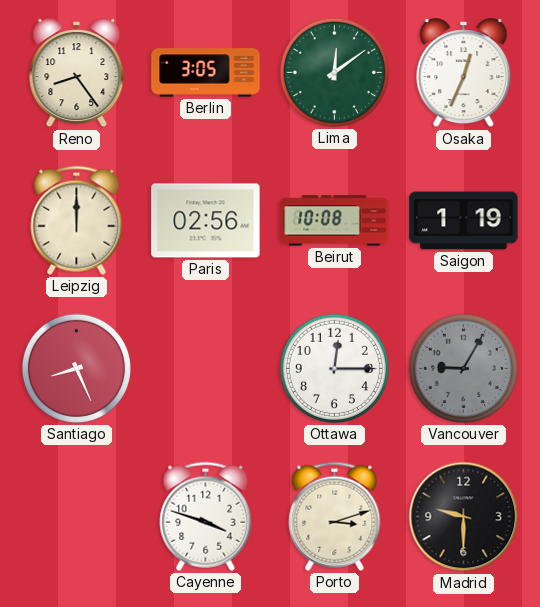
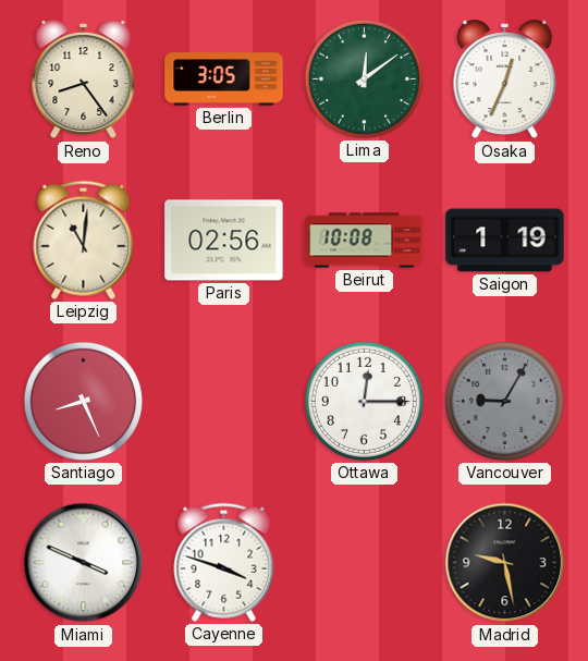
Leipzig: 12:00 -> 11:01 (84, 240)
Miami: none -> 3:49 (84, 563)
Porto: 3:12 -> none (335, 516)
Madrid: 9:30 -> 9:28 (505, 563)
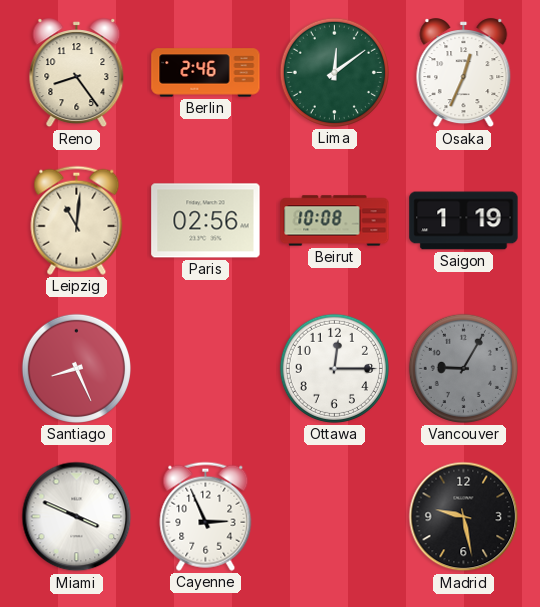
Berlin: 3:05 -> 2:46 (206, 73)
Cayenne: 3:48 -> 2:56 (206, 516)
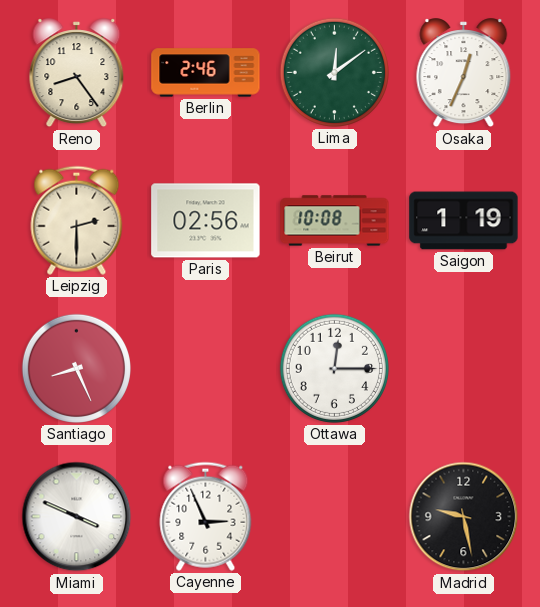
Leipzig: 11:01 -> 2:30 (77, 220)
Vancouver: 9:05 -> none (463, 368)
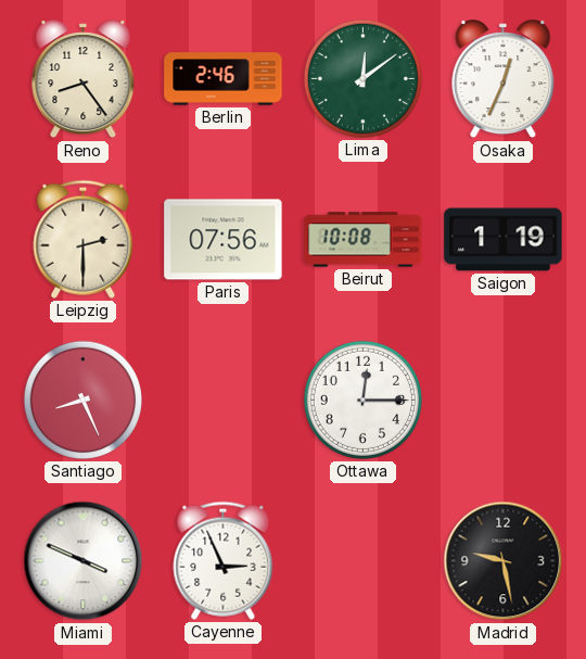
Paris: 02:56 -> 07:56 (224, 240)
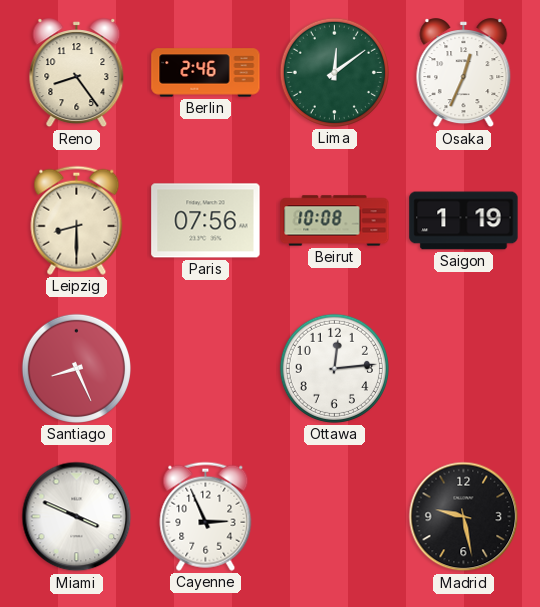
Leipzig: 2:30 -> 8:30 (77, 220)
Ottawa: 12:15 -> 12:14 (334, 368)
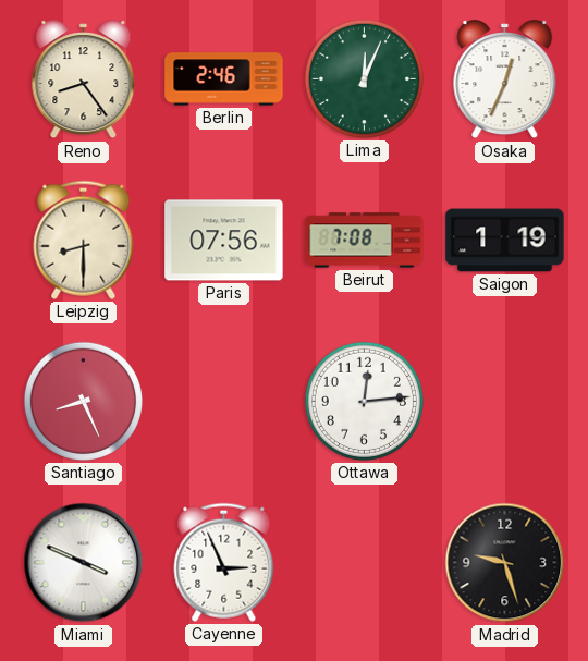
Lima: 12:09 -> 12:04 (364, 78)
Beirut: 10:08 -> 7:08 (365, 241)
Madrid: 9:28 -> 9:27 (505, 563)
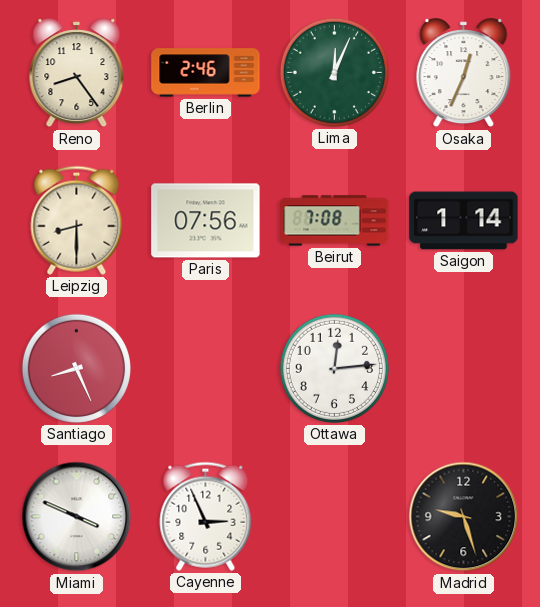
Saigon: 1:19 -> 1:14 (464, 221)
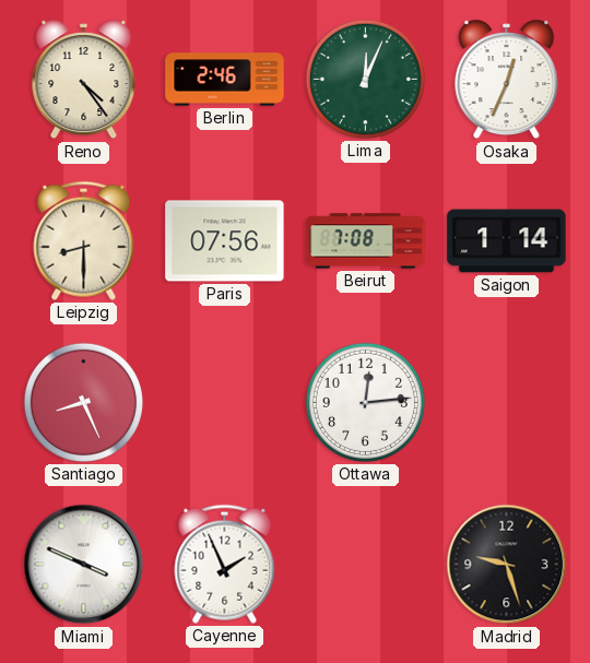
Reno: 8:24 -> 4:24 (84, 80)
Cayenne: 2:56 -> 1:56 (225, 564)
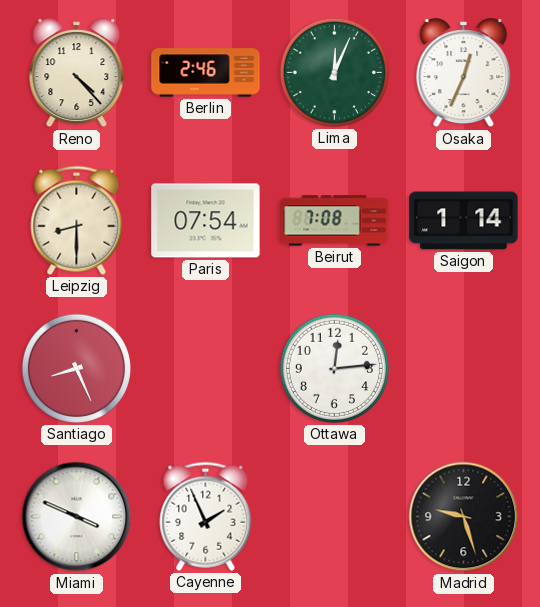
Reno: 4:24 -> 4:23 (77, 73)
Paris: 07:56 -> 07:54 (206, 221)
